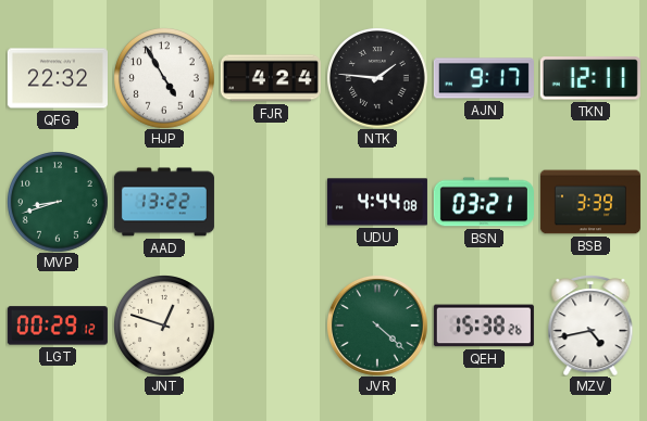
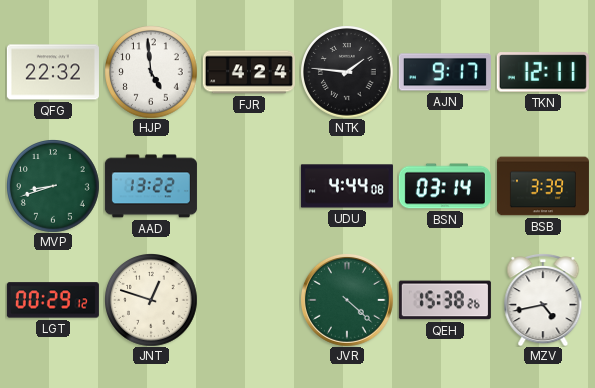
HJP: 4:55 -> 4:59 (151, 72)
BSN: 03:21 -> 03:14 (445, 186)
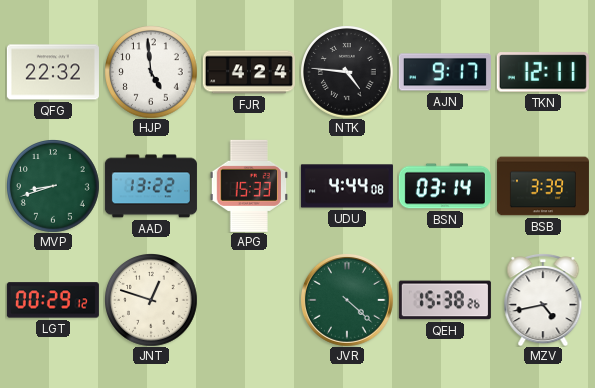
NTK: 1:46 -> 4:46 (347, 72)
APG: none -> 15:33 (249, 186)
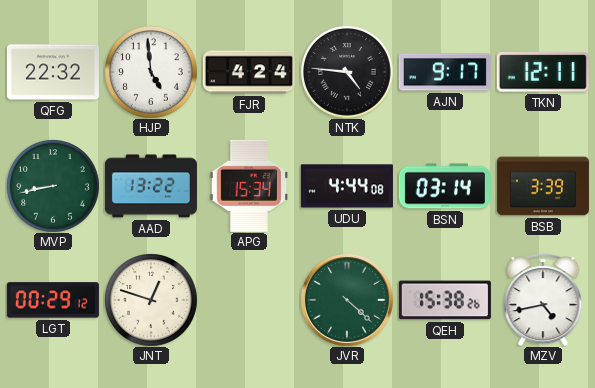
MVP: 8:42 -> 8:43 (53, 186)
APG: 15:33 -> 15:34 (249, 186)
